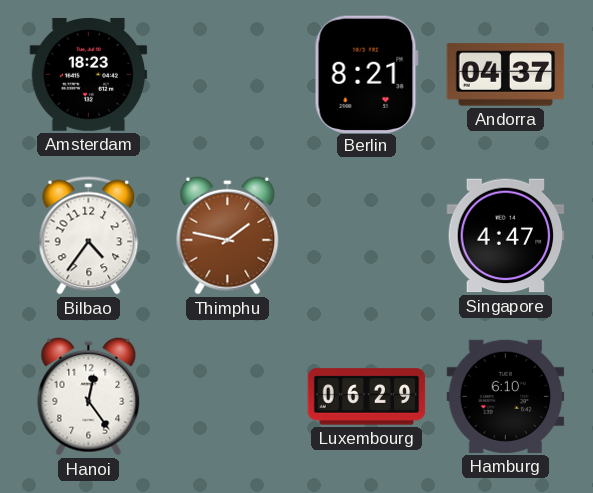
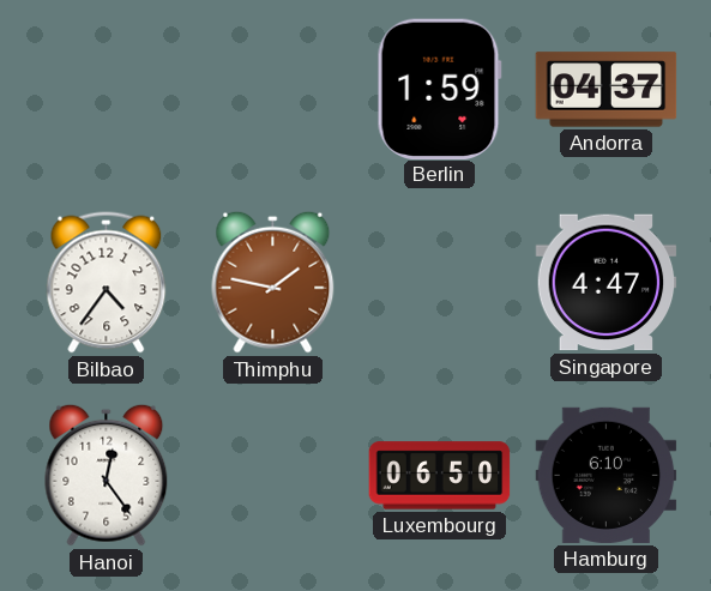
Amsterdam: 18:23 -> none (89, 74)
Berlin: 8:21 -> 1:59 (439, 89)
Luxembourg: 06:29 -> 06:50 (440, 476)
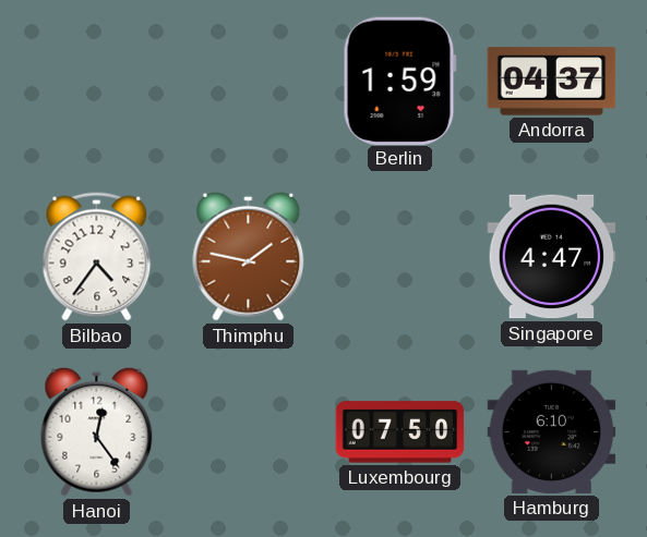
Luxembourg: 06:50 -> 07:50 (400, 432)
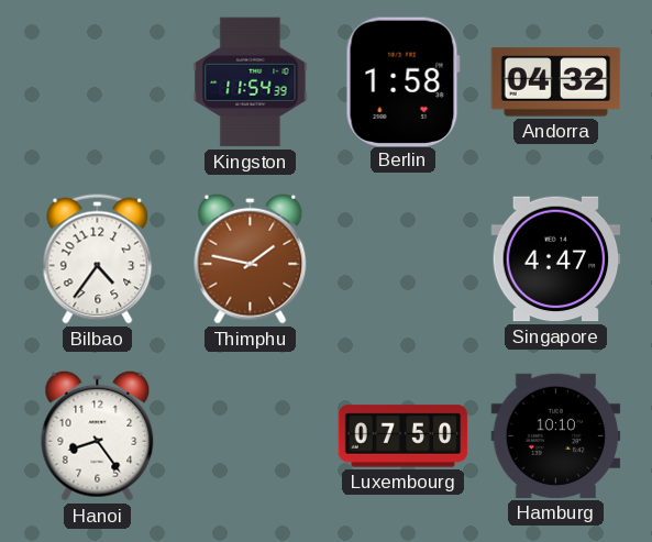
Kingston: none -> 11:54 (251, 82)
Berlin: 1:59 -> 1:58 (402, 81)
Andorra: 04:37 -> 04:32 (556, 82)
Hanoi: 12:24 -> 8:24 (98, 435)
Hamburg: 6:10 -> 10:10 (556, 435)
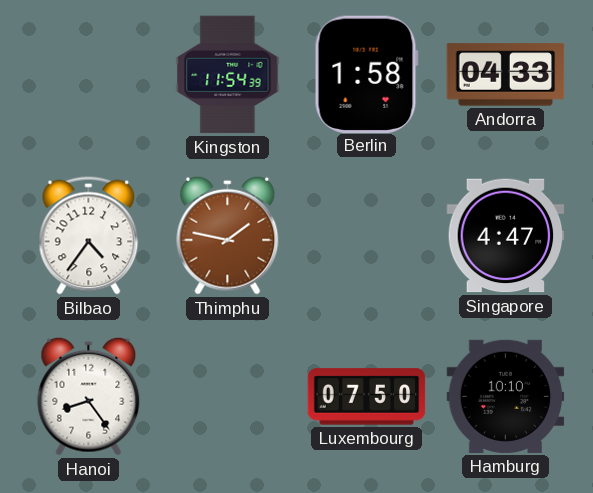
Andorra: 04:32 -> 04:33 (506, 75)
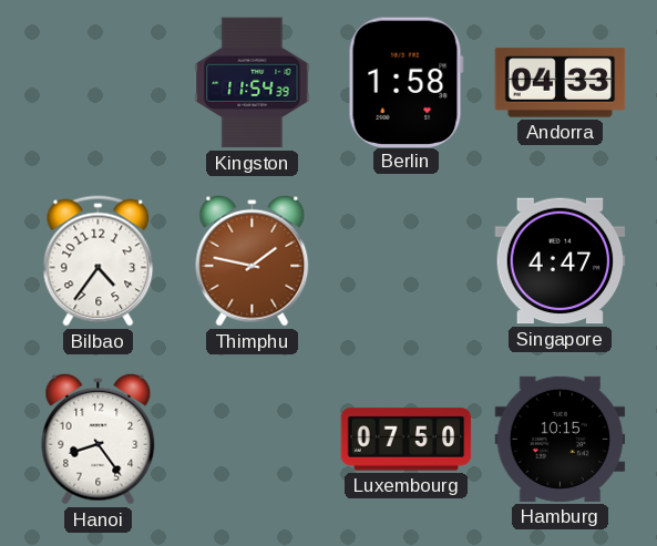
Hamburg: 10:10 -> 10:15 (561, 439)
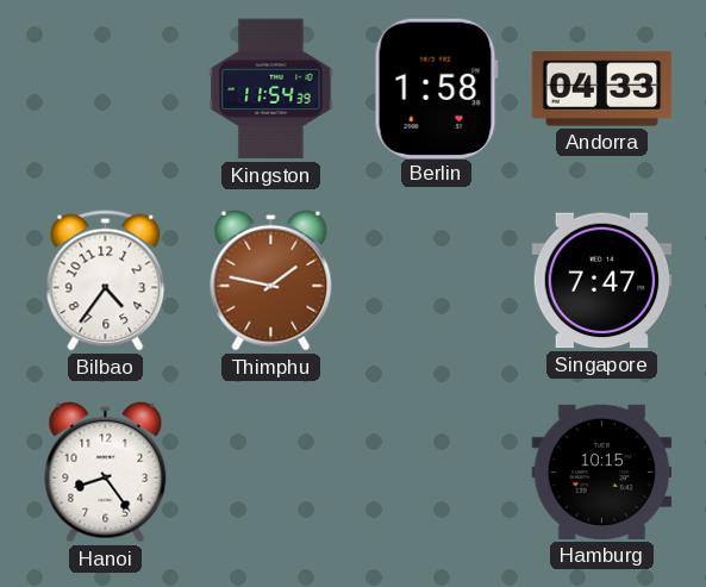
Singapore: 4:47 -> 7:47 (602, 281)
Luxembourg: 07:50 -> none (407, 440)
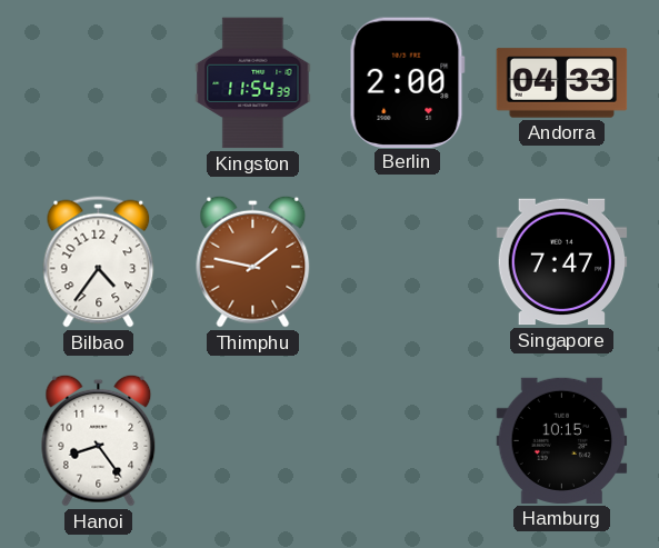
Berlin: 1:58 -> 2:00 (407, 82)
